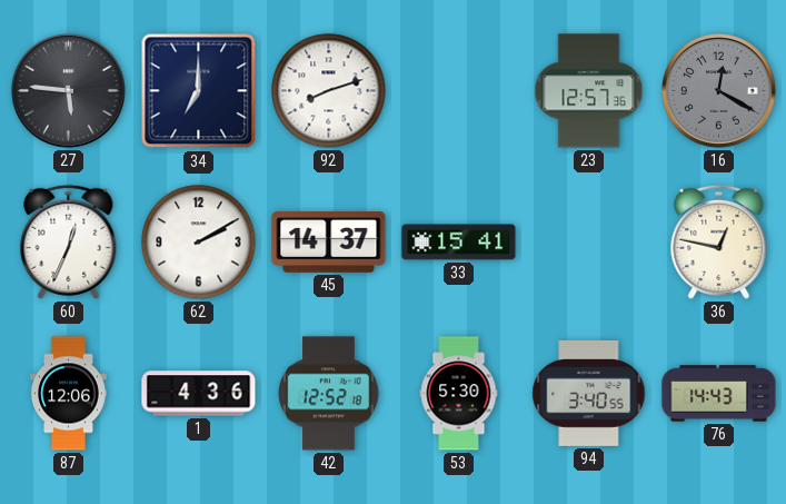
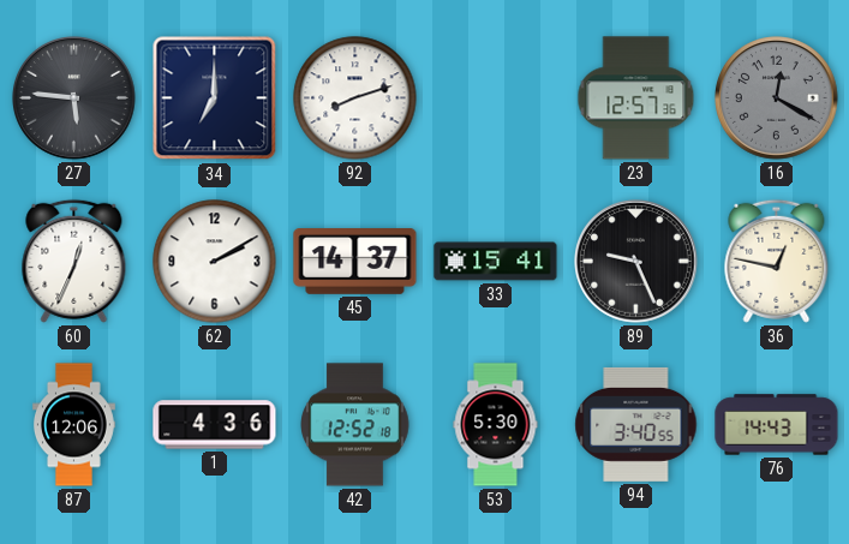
89: none -> 9:26 (636, 262)
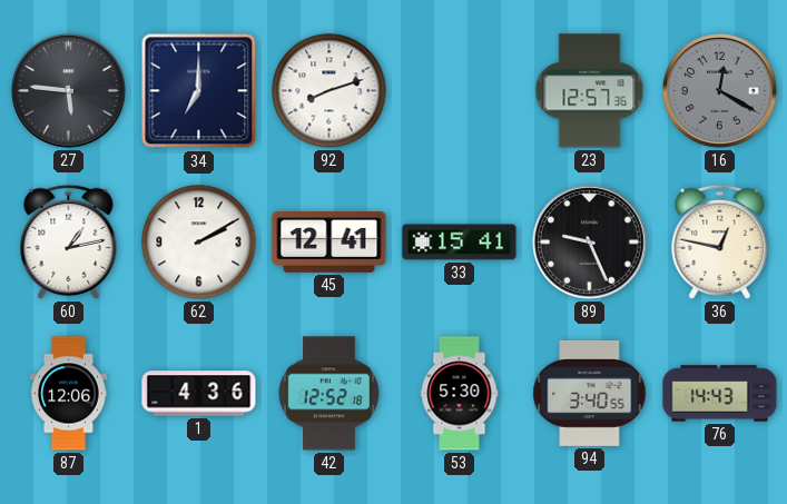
60: 12:34 -> 1:13 (69, 241)
45: 14:37 -> 12:41 (329, 243)
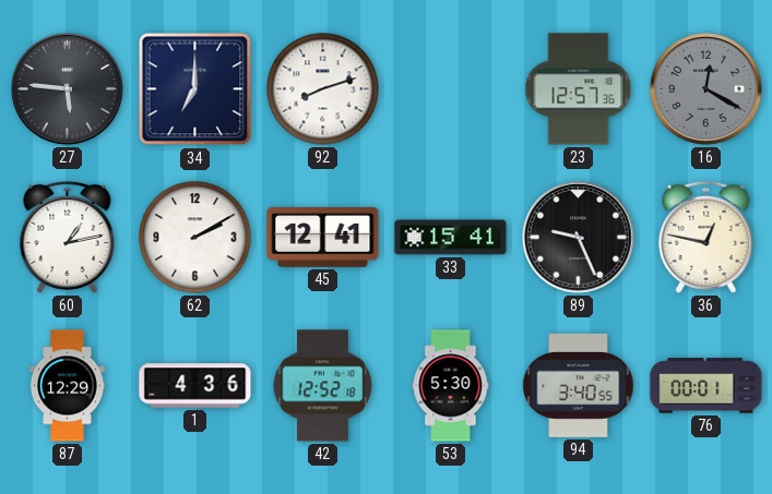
87: 12:06 -> 12:29 (67, 386)
76: 14:43 -> 00:01 (706, 386)
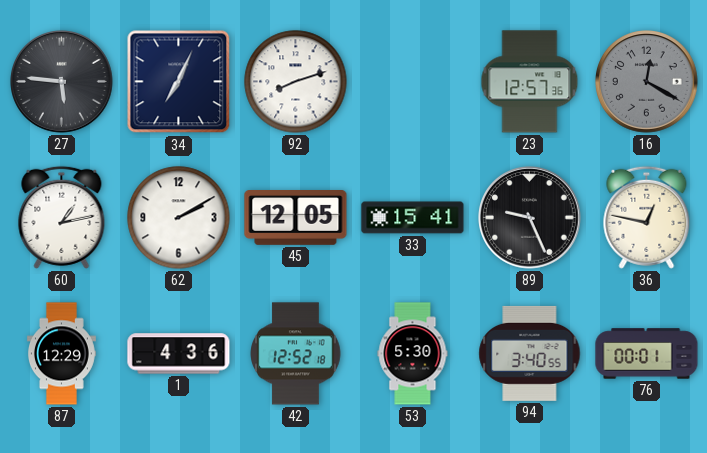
34: 7:00 -> 7:04 (179, 82)
45: 12:41 -> 12:05 (296, 218)
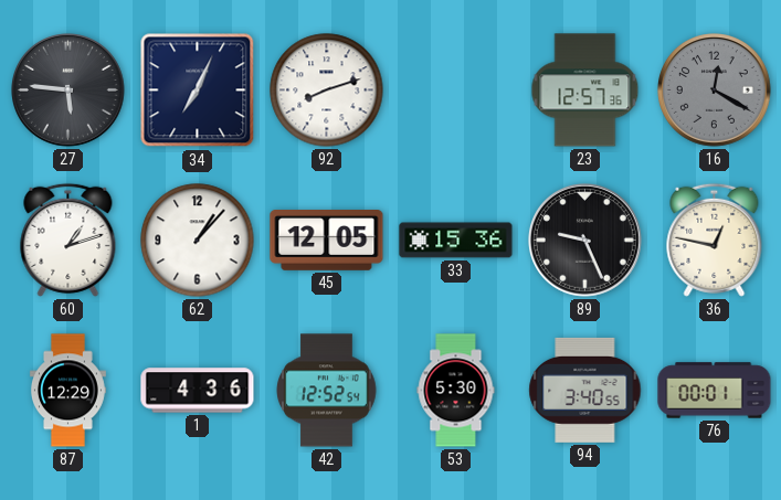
60: 1:13 -> 1:12 (68, 240)
62: 2:10 -> 1:07 (198, 241)
33: 15:41 -> 15:36 (456, 241)
42: 12:52:18 -> 12:52:54 (327, 391)
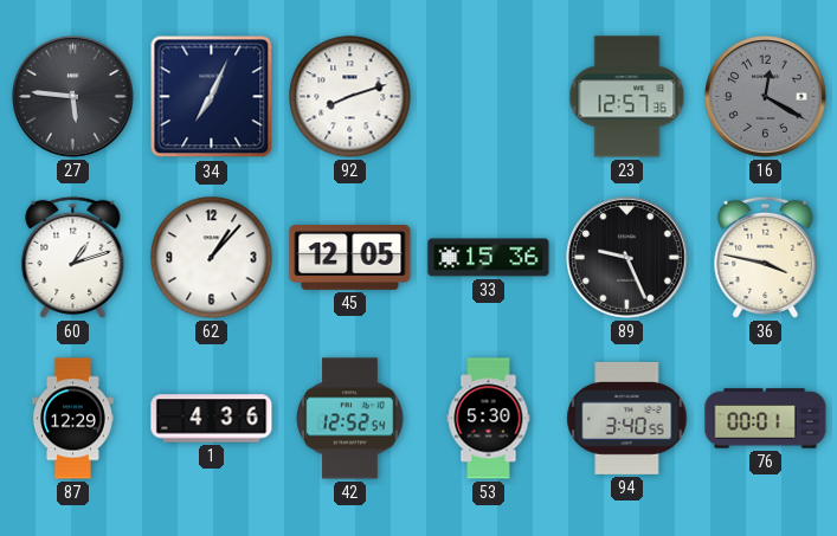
36: 12:47 -> 3:47 (766, 257)
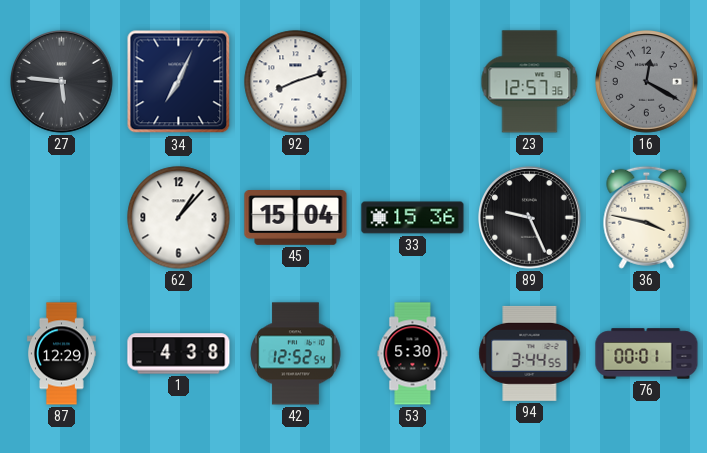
60: 1:12 -> none (73, 257)
45: 12:05 -> 15:04 (296, 218)
1: 4:36 -> 4:38 (179, 354)
94: 3:40 -> 3:44 (530, 353)
